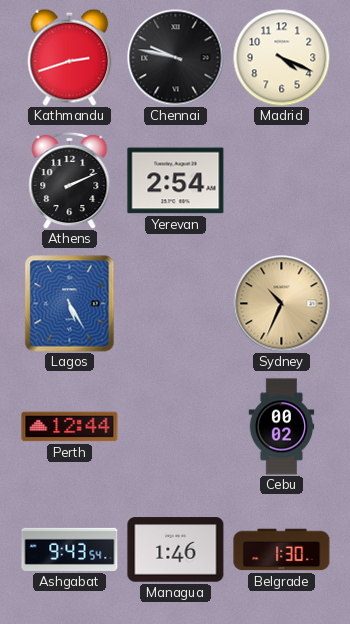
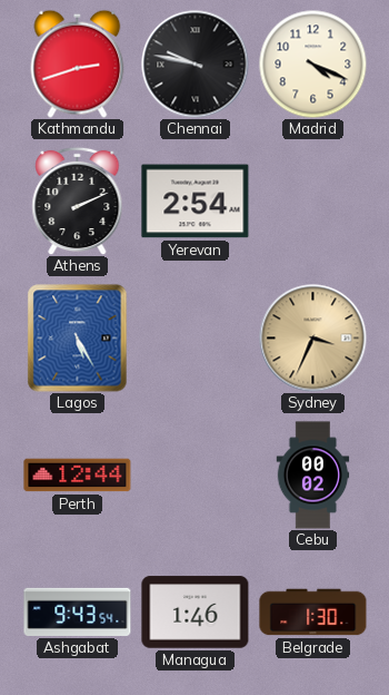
Sydney: 10:34 -> 3:34 (313, 339)
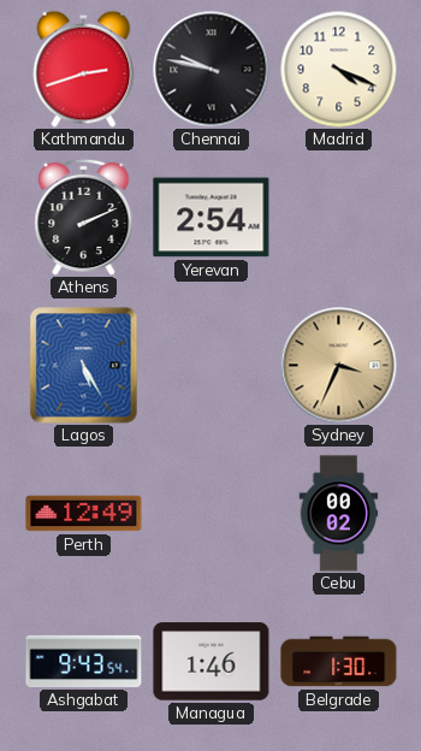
Perth: 12:44 -> 12:49 (84, 514)
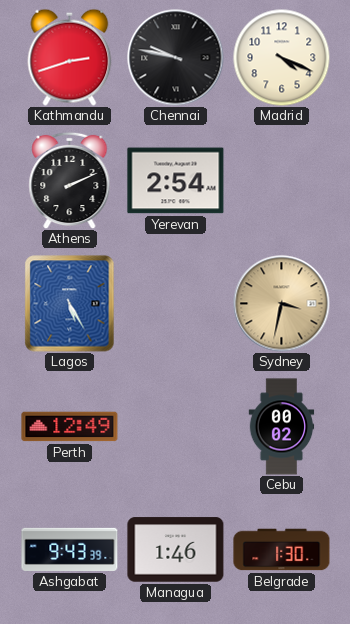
Sydney: 3:34 -> 3:32 (282, 304)
Ashgabat: 9:43:54 -> 9:43:39 (70, 549)
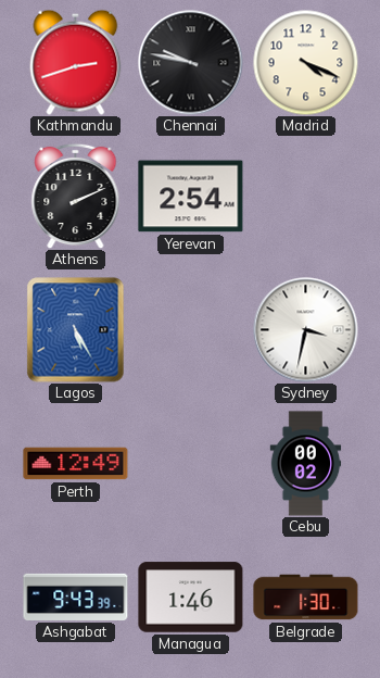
Sydney dial: champagne -> white (306, 330)
